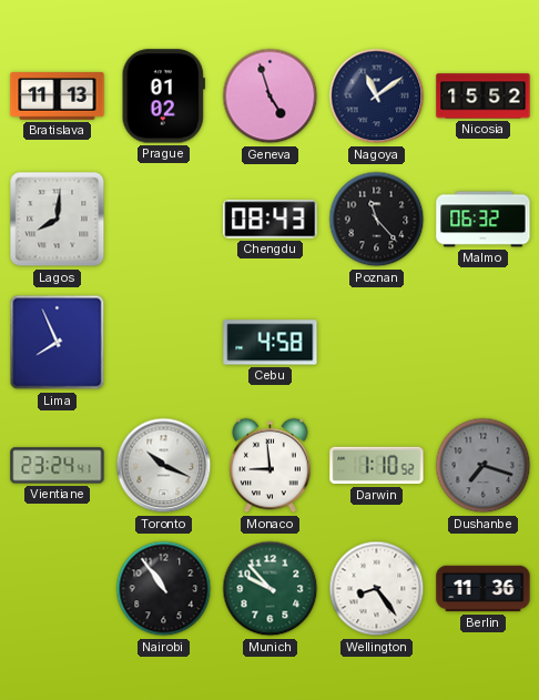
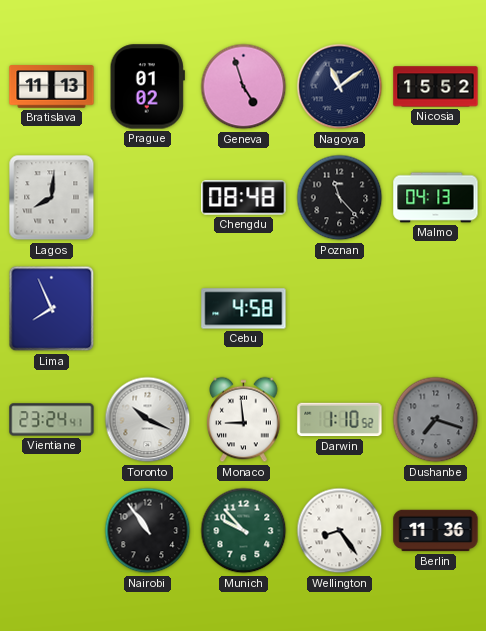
Chengdu: 08:43 -> 08:48 (244, 198)
Malmo: 06:32 -> 04:13 (436, 198)
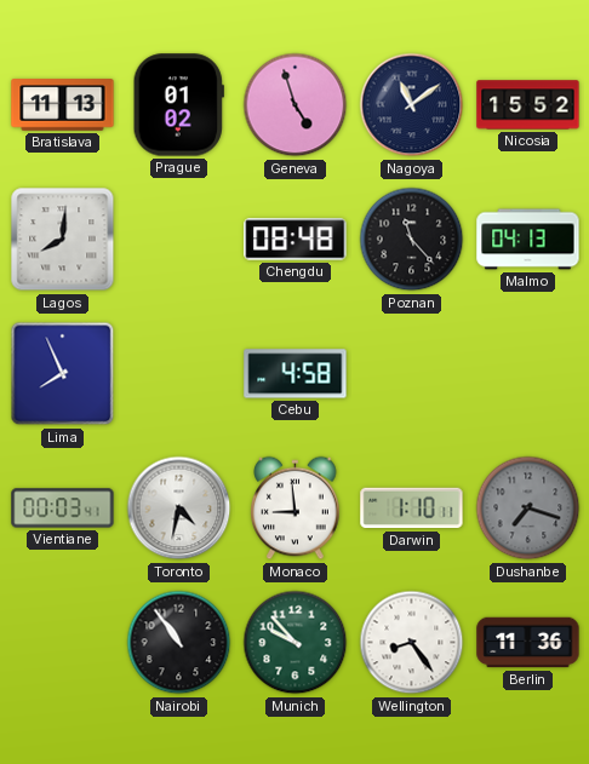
Vientiane: 23:24 -> 00:03 (63, 509)
Toronto: 10:19 -> 4:32 (179, 509)
Darwin: 1:10:52 -> 1:10:11 (412, 509)
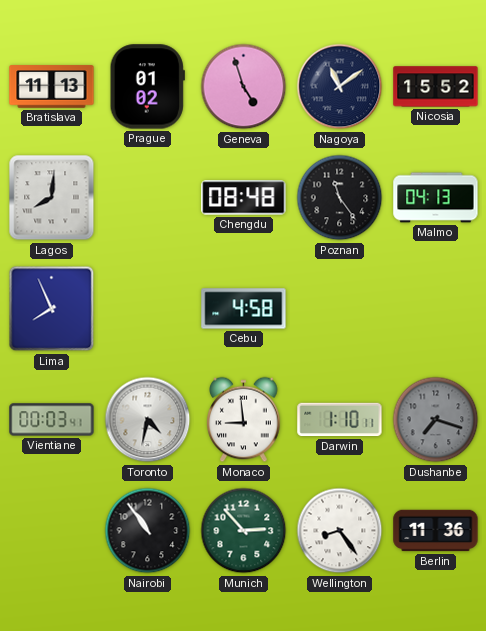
Poznan: 11:23 -> 11:24 (340, 198)
Munich: 9:53 -> 2:53 (244, 531)
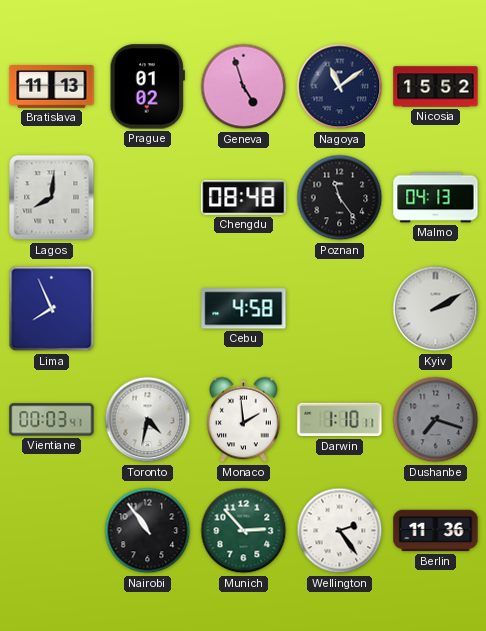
Kyiv: none -> 2:10 (436, 309)
Monaco: 8:59 -> 1:59 (244, 420)
Wellington: 8:24 -> 2:24 (340, 531)
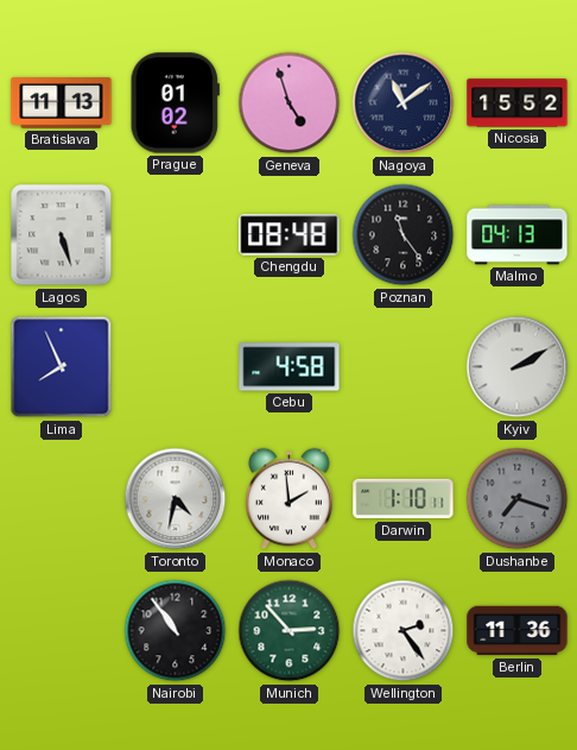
Lagos: 8:01 -> 5:27 (62, 235)
Vientiane: 00:03 -> none (52, 420)
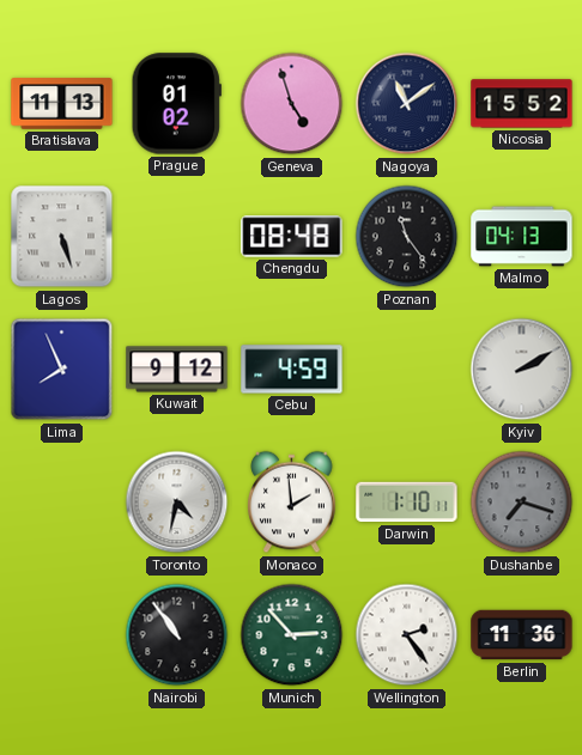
Kuwait: none -> 9:12 (177, 370)
Cebu: 4:58 -> 4:59 (292, 370)
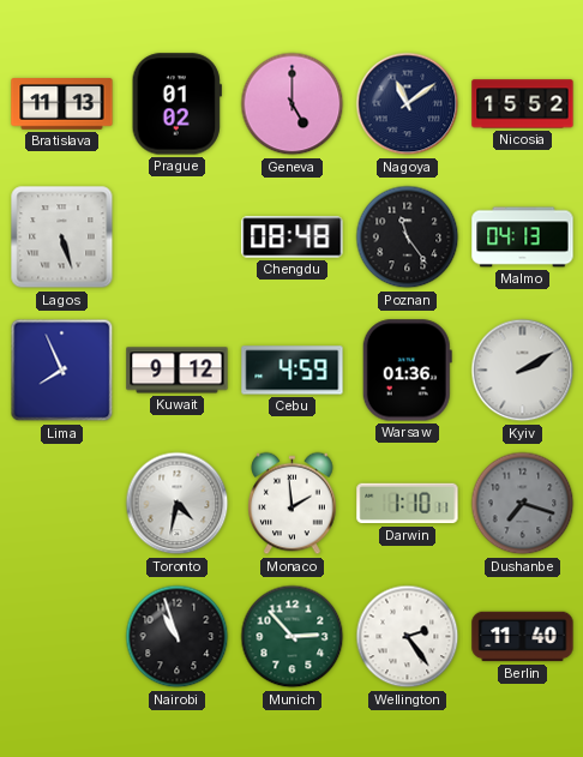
Geneva: 4:57 -> 5:00 (293, 104)
Warsaw: none -> 01:36 (407, 371)
Nairobi: 10:54 -> 10:57 (178, 637)
Berlin: 11:36 -> 11:40 (523, 637)
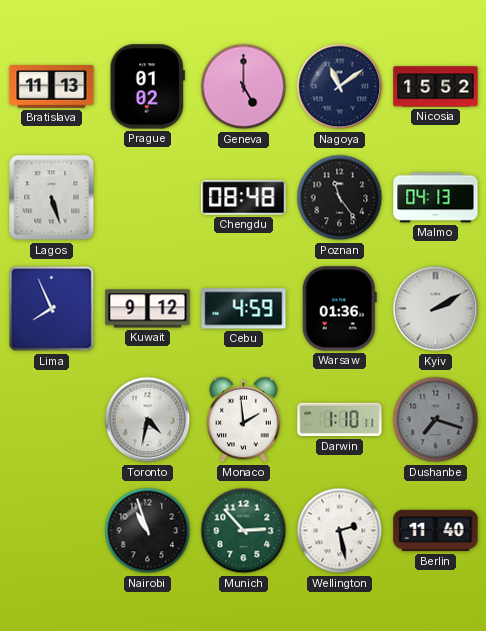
Wellington: 2:24 -> 2:28 (340, 531)
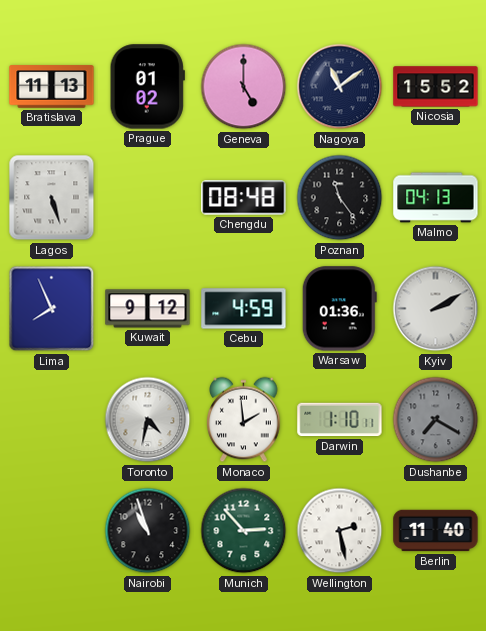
Dushanbe: 7:18 -> 7:20 (436, 420)
